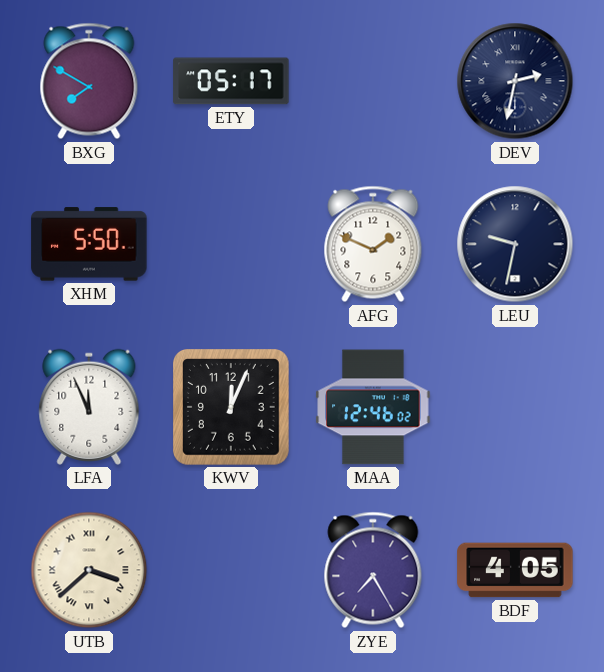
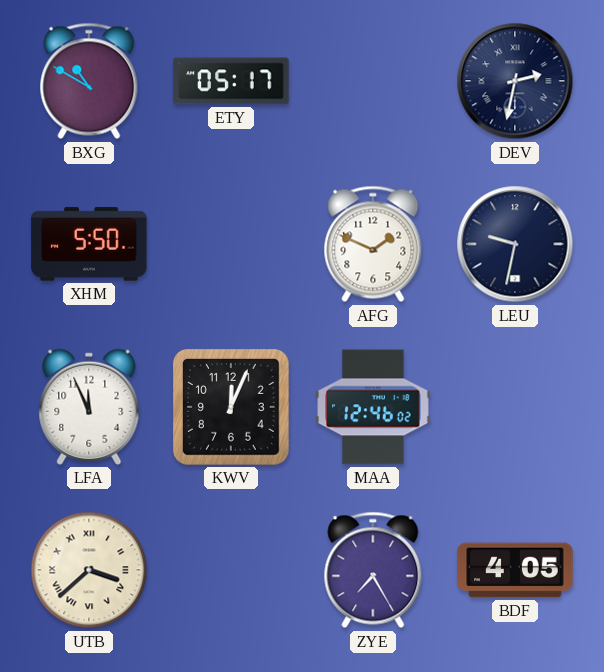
BXG: 7:50 -> 10:50 (89, 81)
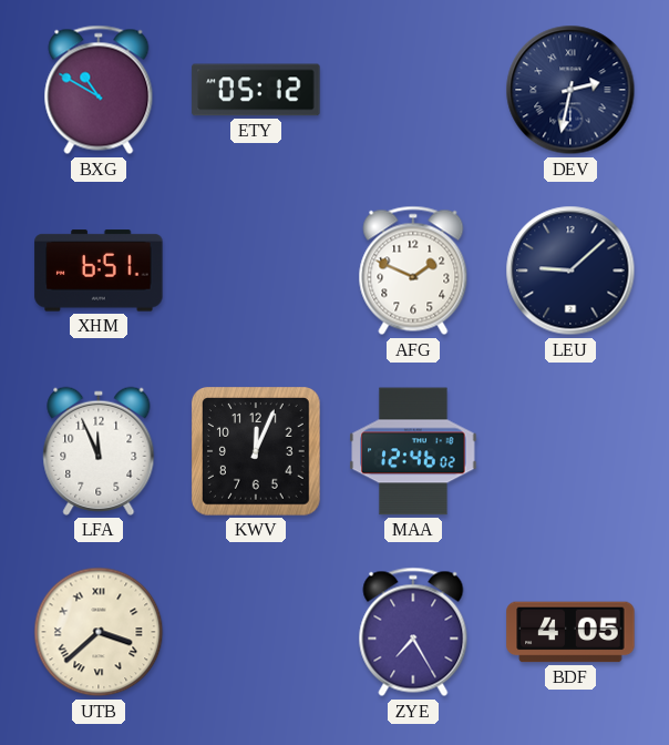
ETY: 05:17 -> 05:12 (256, 90)
XHM: 5:50 -> 6:51 (99, 271)
LEU: 9:32 -> 9:08 (570, 271)
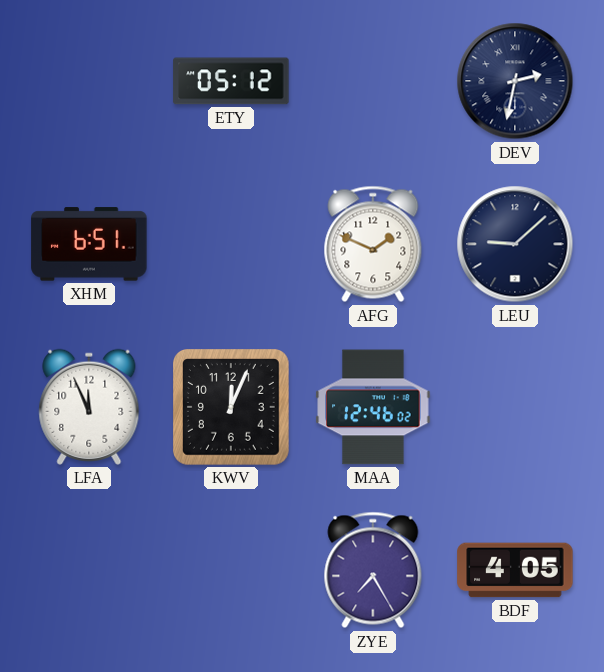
BXG: 10:50 -> none (99, 90)
UTB: 3:38 -> none (99, 632)
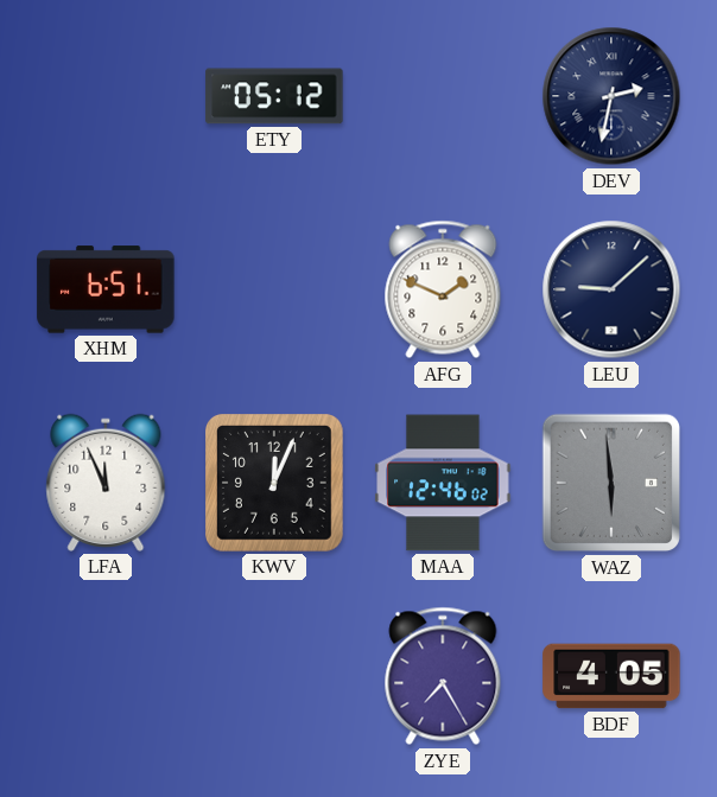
WAZ: none -> 5:59 (611, 483)
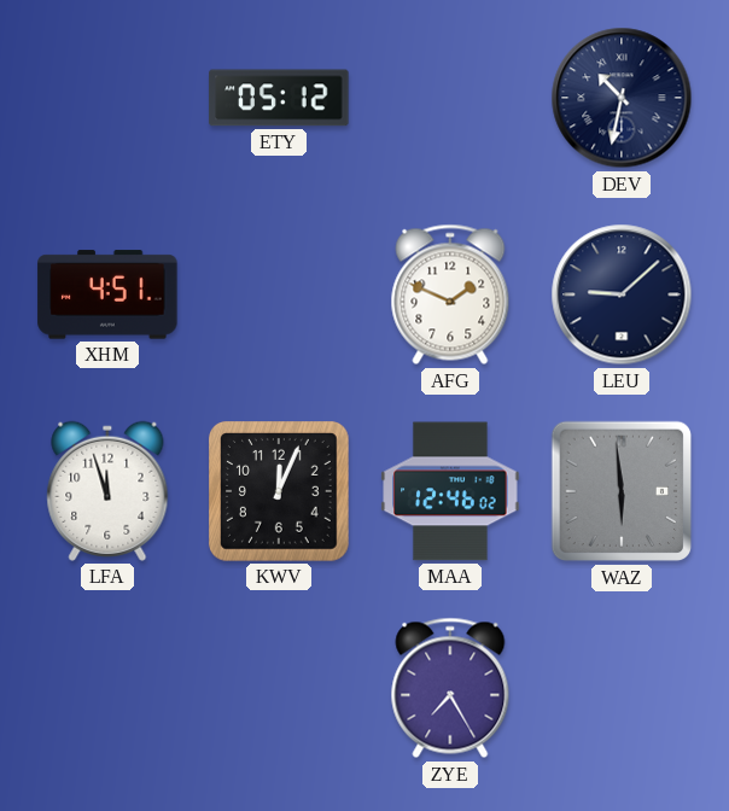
DEV: 2:32 -> 10:32 (622, 98)
XHM: 6:51 -> 4:51 (107, 294)
LFA: 11:56 -> 11:57 (107, 491)
BDF: 4:05 -> none (611, 676)
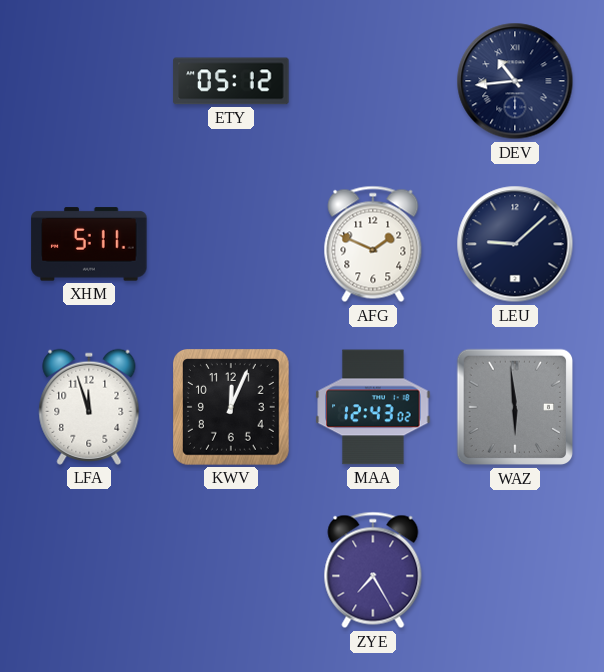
DEV: 10:32 -> 10:44 (515, 81)
XHM: 4:51 -> 5:11 (89, 244)
MAA: 12:46 -> 12:43 (373, 407)
